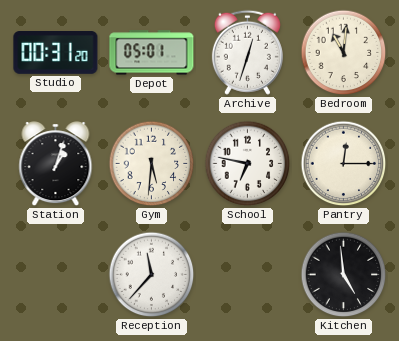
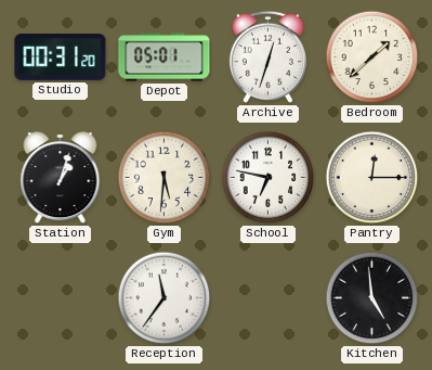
Bedroom: 11:01 -> 1:38 (372, 58)
Reception: 11:37 -> 11:36 (165, 298)
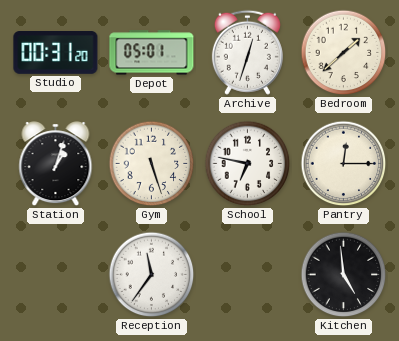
Gym: 5:31 -> 5:27 (152, 164)
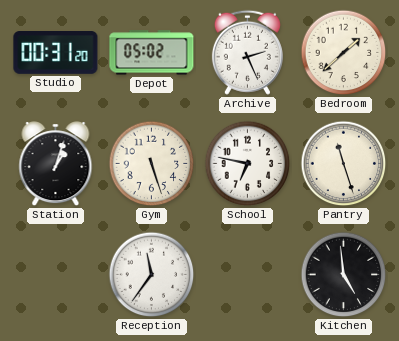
Depot: 05:01 -> 05:02 (152, 53)
Archive: 12:33 -> 2:26 (247, 52)
Pantry: 12:15 -> 11:27 (344, 164)
